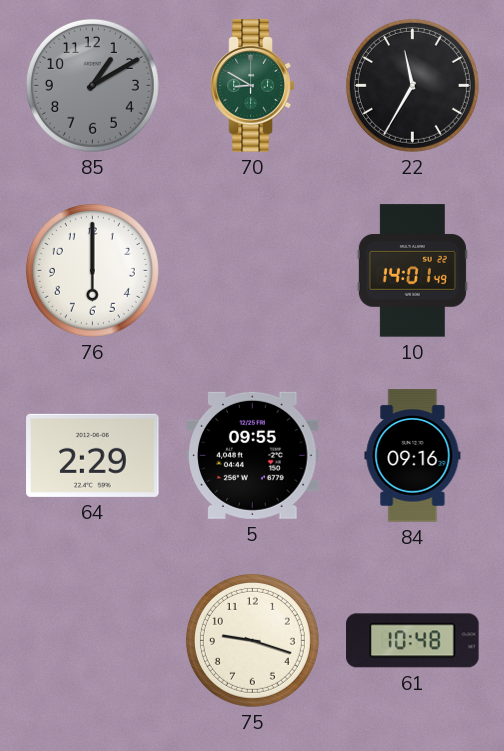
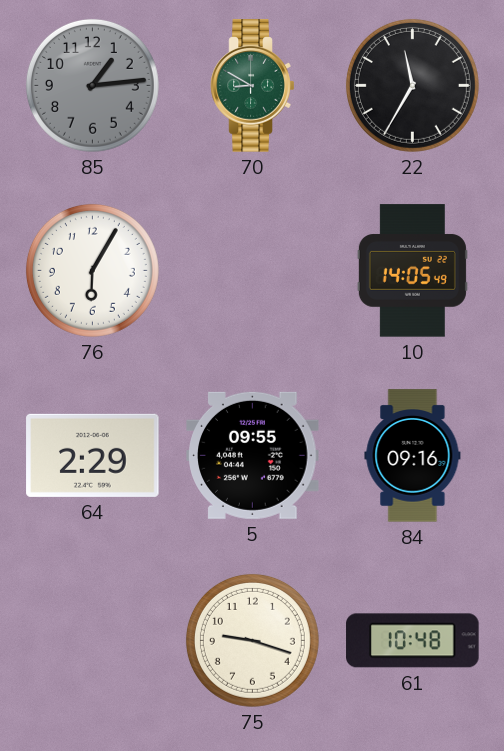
85: 1:10 -> 1:14 (92, 85)
76: 6:00 -> 6:05 (92, 270)
10: 14:01 -> 14:05 (412, 271)
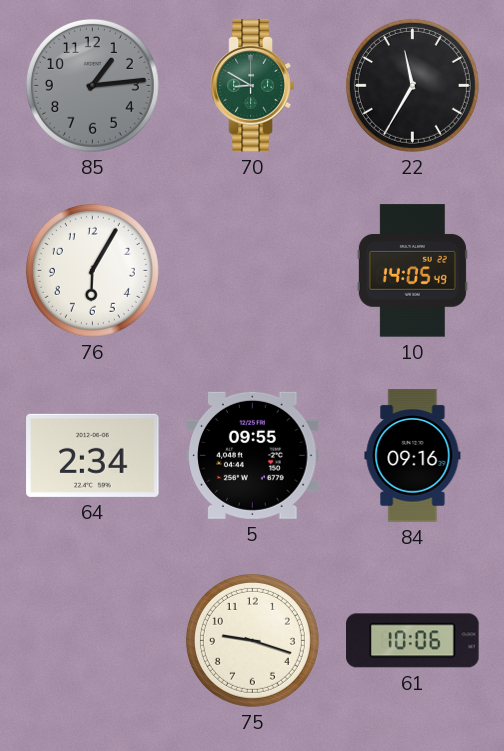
64: 2:29 -> 2:34 (93, 455)
61: 10:48 -> 10:06 (413, 641)
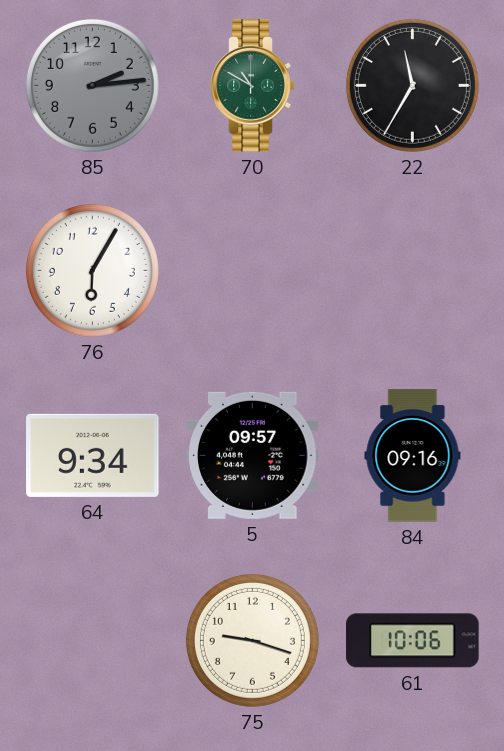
85: 1:14 -> 2:14 (92, 85)
70: 8:50 -> 10:50 (253, 86)
10: 14:05 -> none (412, 271)
64: 2:34 -> 9:34 (93, 455)
5: 09:55 -> 09:57 (253, 455)
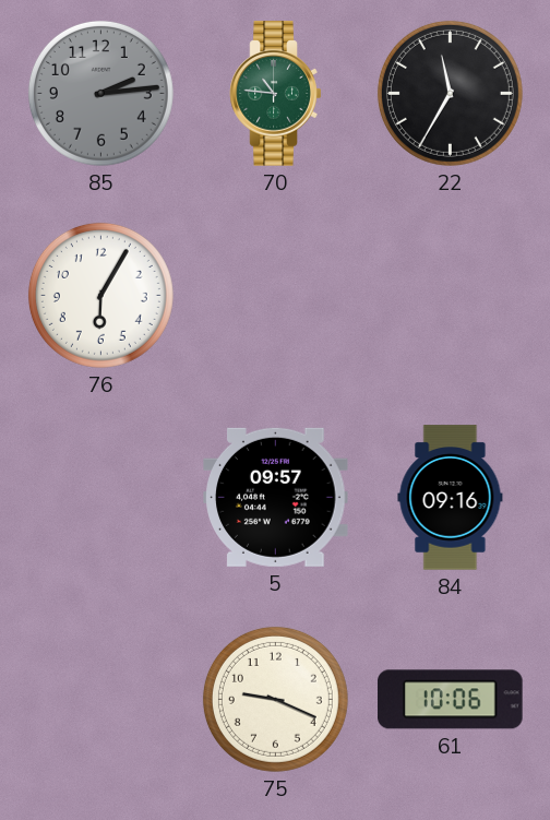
70: 10:50 -> 10:46 (276, 94)
64: 9:34 -> none (93, 455)
75: 9:18 -> 9:19 (275, 699)
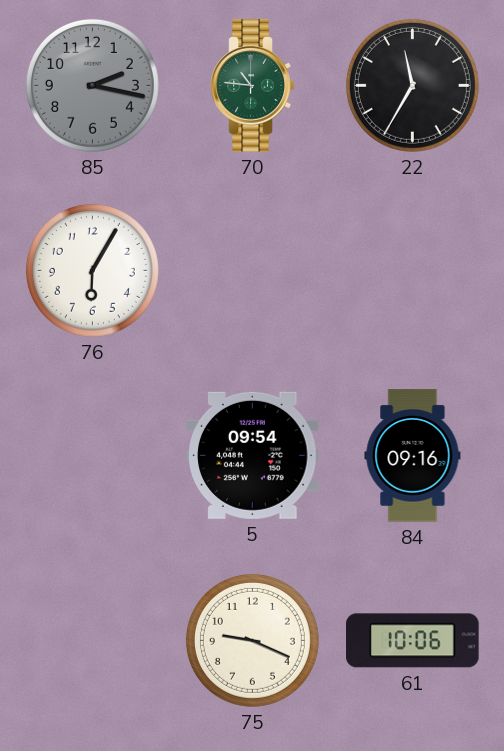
85: 2:14 -> 2:17 (92, 85)
5: 09:57 -> 09:54 (253, 455)
